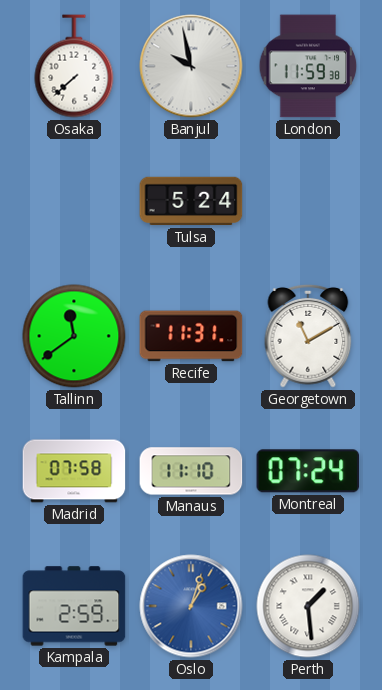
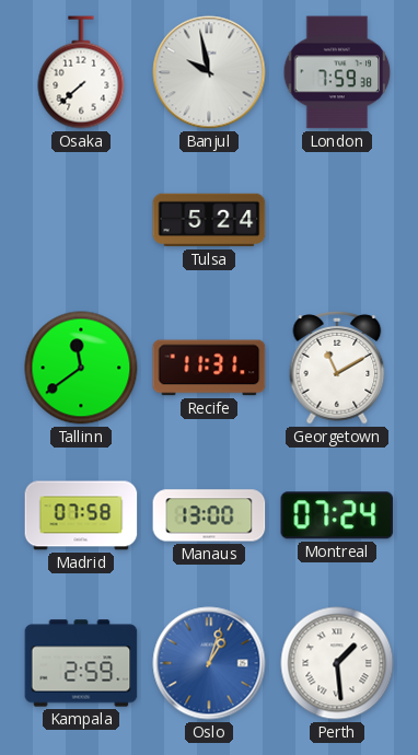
London: 11:59 -> 7:59 (337, 72)
Manaus: 11:10 -> 13:00 (209, 515)
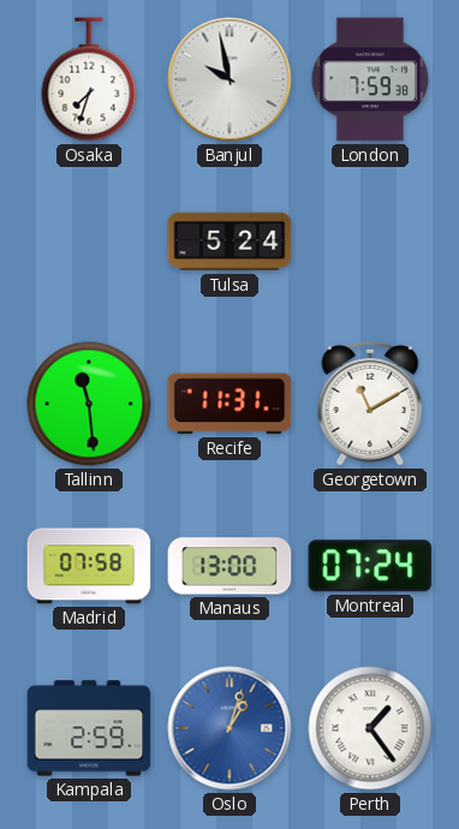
Osaka: 7:38 -> 7:33 (89, 79)
Tallinn: 11:39 -> 11:29 (89, 404)
Perth: 1:29 -> 1:24 (370, 728)
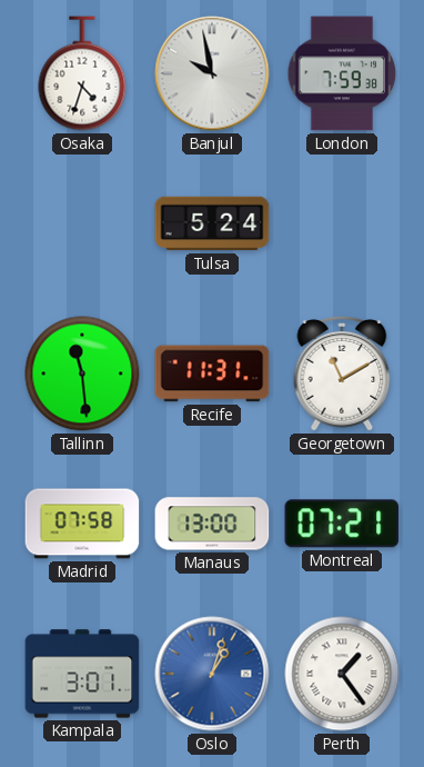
Osaka: 7:33 -> 4:33 (82, 73)
Montreal: 07:24 -> 07:21 (342, 524)
Kampala: 2:59 -> 3:01 (82, 674)
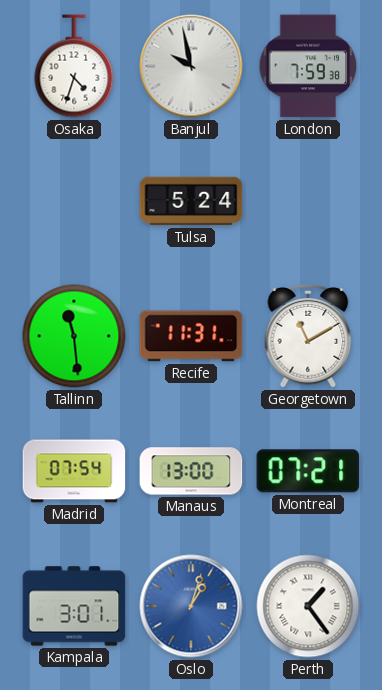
Madrid: 07:58 -> 07:54 (74, 471)
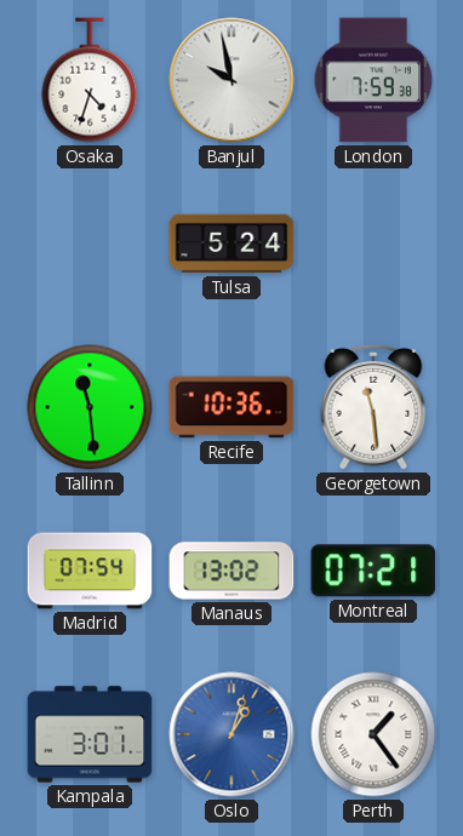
Recife: 11:31 -> 10:36 (232, 407)
Georgetown: 11:10 -> 11:29 (373, 407)
Manaus: 13:00 -> 13:02 (232, 571)
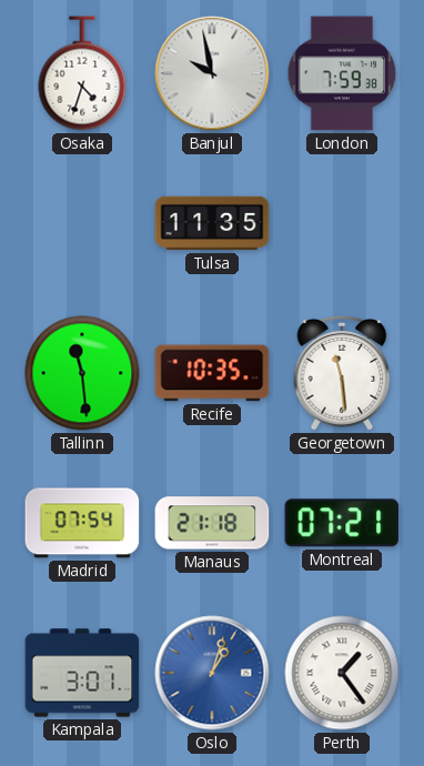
Tulsa: 5:24 -> 11:35 (212, 223)
Recife: 10:36 -> 10:35 (212, 373)
Manaus: 13:02 -> 21:18 (212, 523)
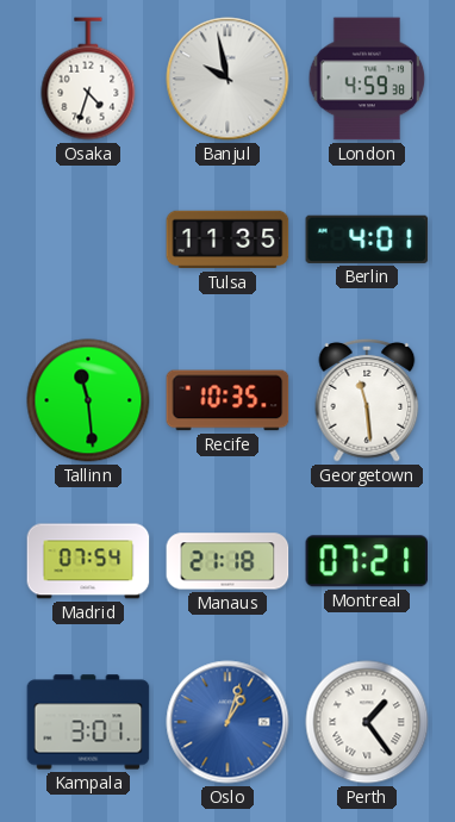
London: 7:59 -> 4:59 (367, 79)
Berlin: none -> 4:01 (367, 239)
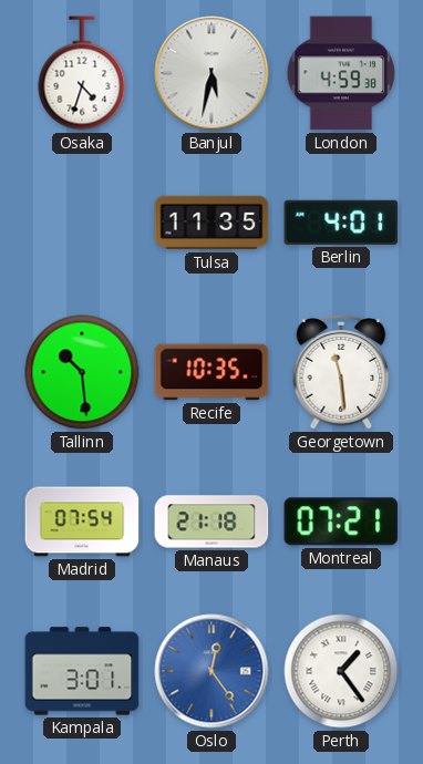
Banjul: 9:58 -> 5:32 (211, 73)
Tallinn: 11:29 -> 10:29 (82, 372)
Oslo: 1:03 -> 12:24 (211, 671)
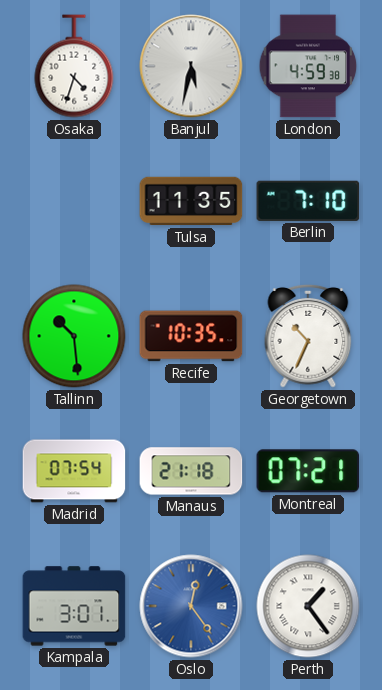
Berlin: 4:01 -> 7:10 (308, 201)
Georgetown: 11:29 -> 10:34 (308, 336)
